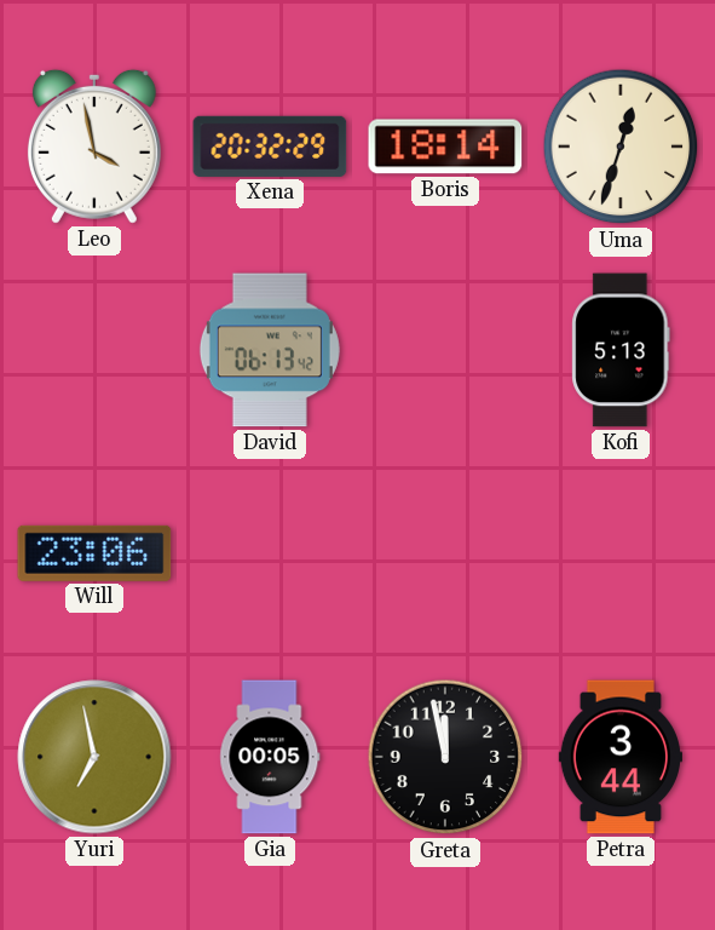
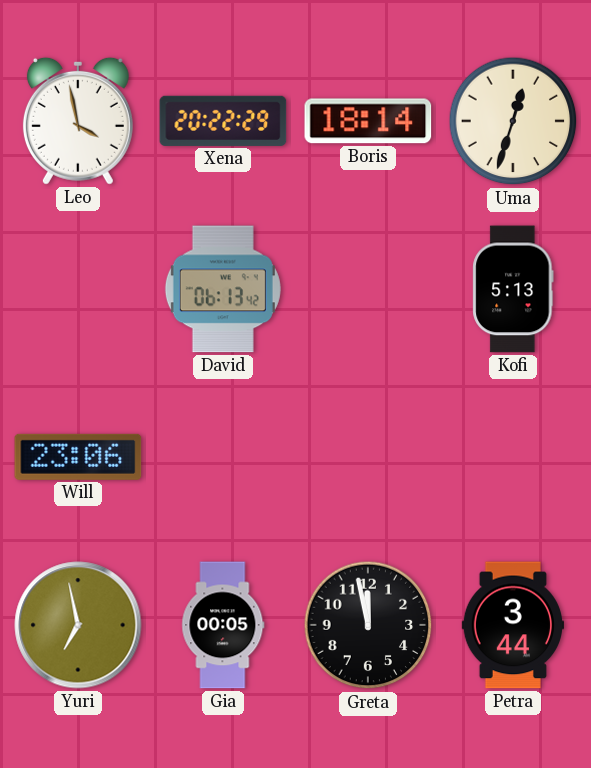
Xena: 20:32 -> 20:22 (223, 121)
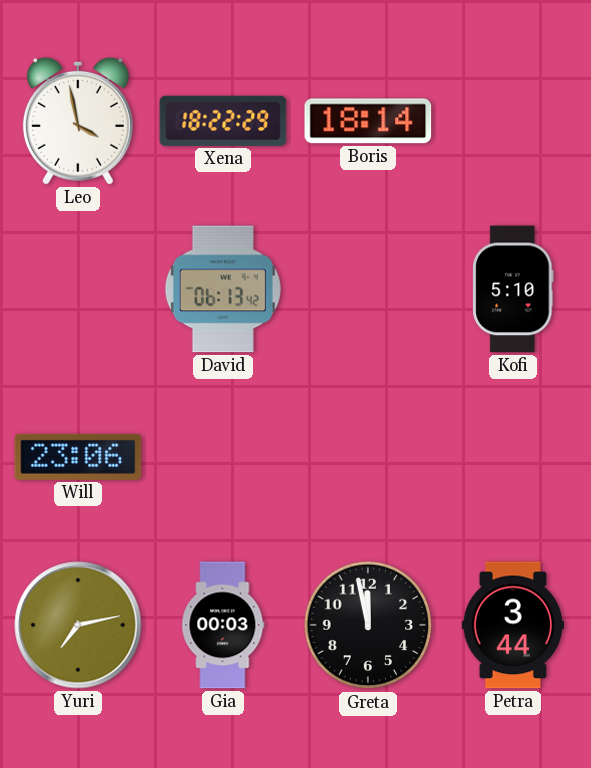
Xena: 20:22 -> 18:22 (223, 121)
Uma: 12:33 -> none (513, 121)
Kofi: 5:13 -> 5:10 (513, 289)
Yuri: 6:58 -> 7:13 (78, 625)
Gia: 00:05 -> 00:03 (223, 625)
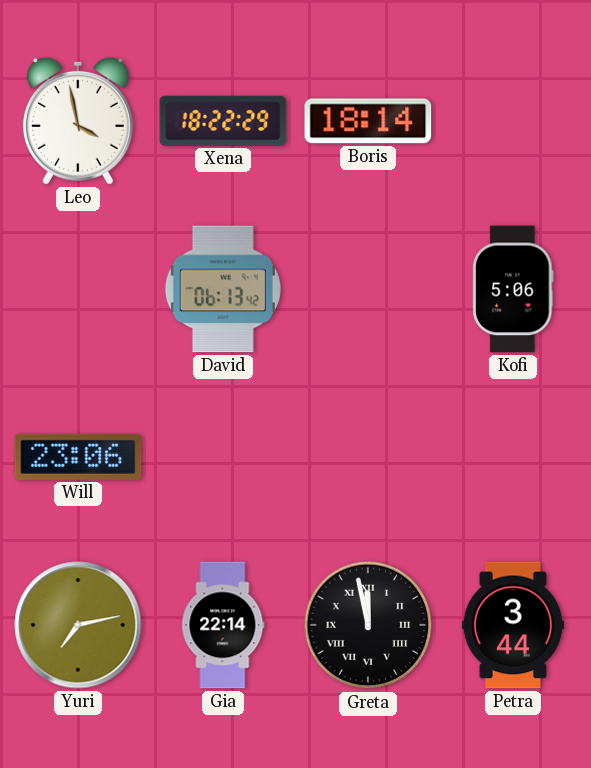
Kofi: 5:10 -> 5:06 (513, 289)
Gia: 00:03 -> 22:14 (223, 625)
Greta numerals: Arabic -> Roman (368, 625)
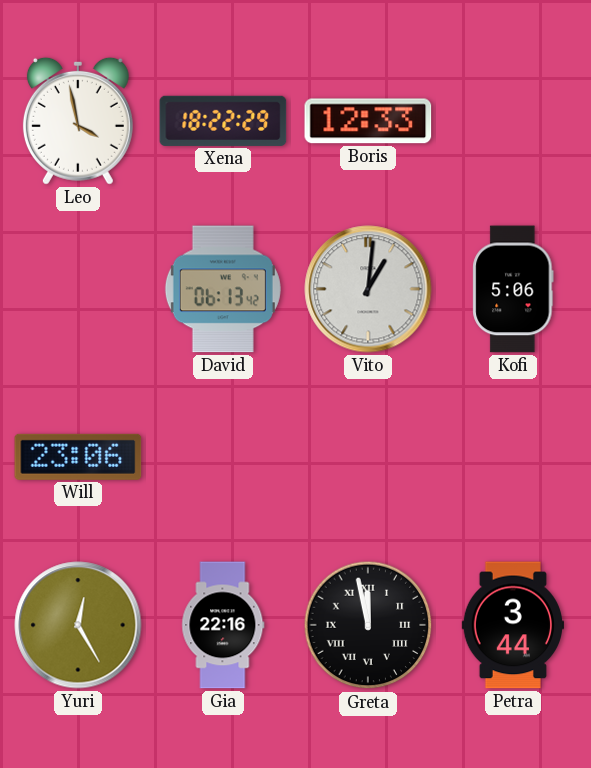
Boris: 18:14 -> 12:33 (368, 121)
Vito: none -> 1:01 (368, 289)
Yuri: 7:13 -> 12:25 (78, 625)
Gia: 22:14 -> 22:16 (223, 625)
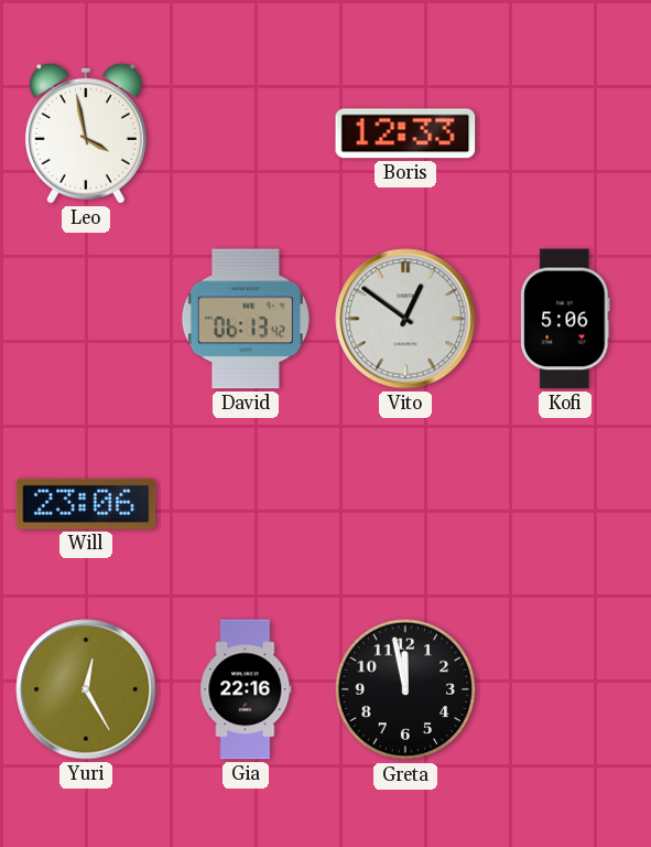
Xena: 18:22 -> none (223, 121)
Vito: 1:01 -> 12:51 (405, 319)
Greta numerals: Roman -> Arabic (405, 689)
Petra: 3:44 -> none (512, 625)
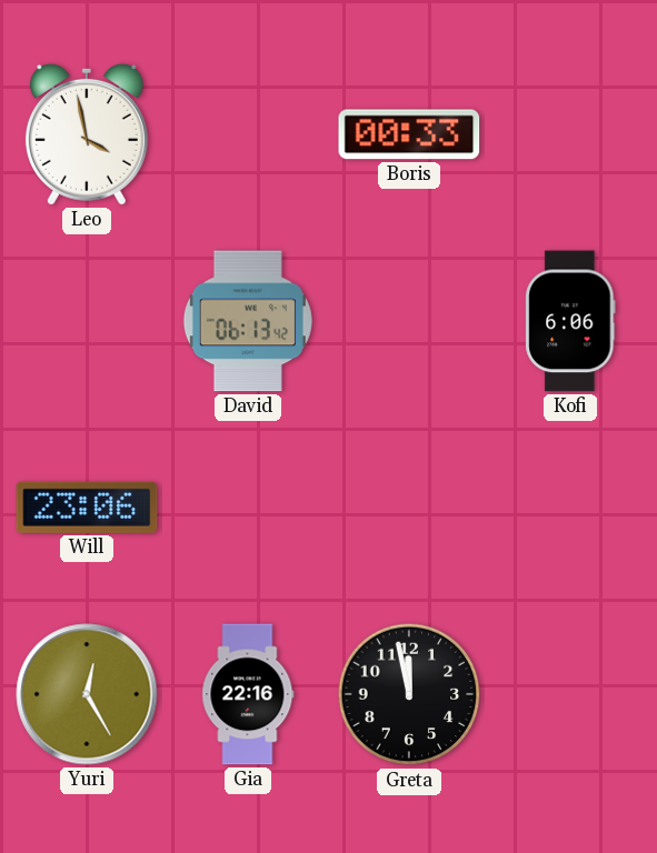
Boris: 12:33 -> 00:33 (409, 134)
Vito: 12:51 -> none (405, 319)
Kofi: 5:06 -> 6:06 (570, 321)
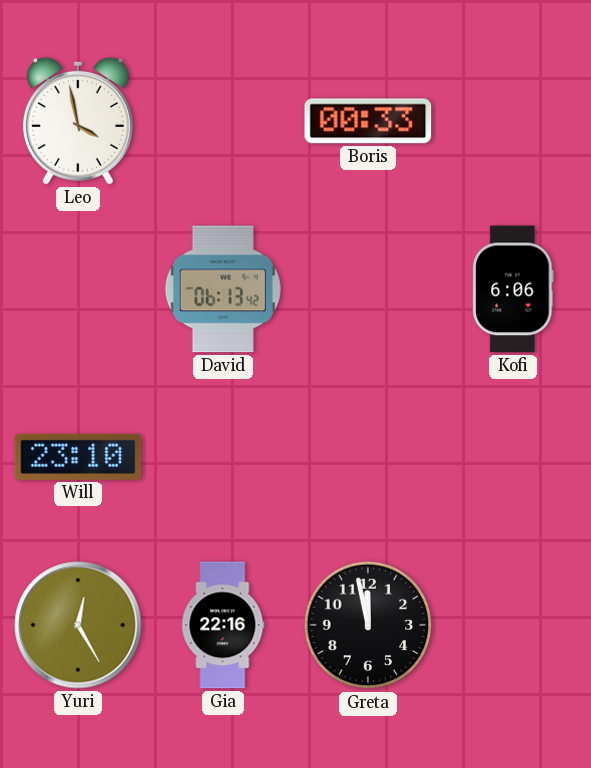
Will: 23:06 -> 23:10 (78, 457)
